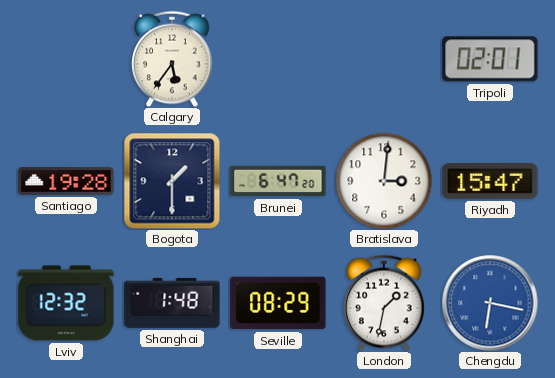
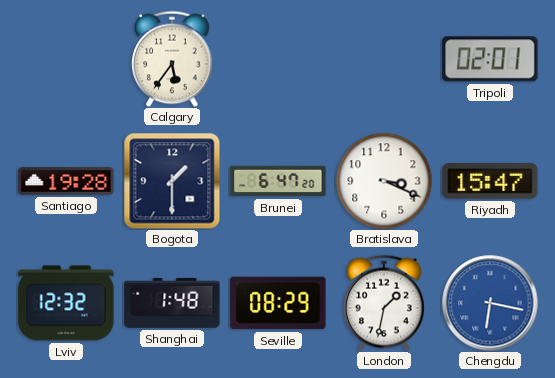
Bratislava: 3:01 -> 3:19 (384, 181)
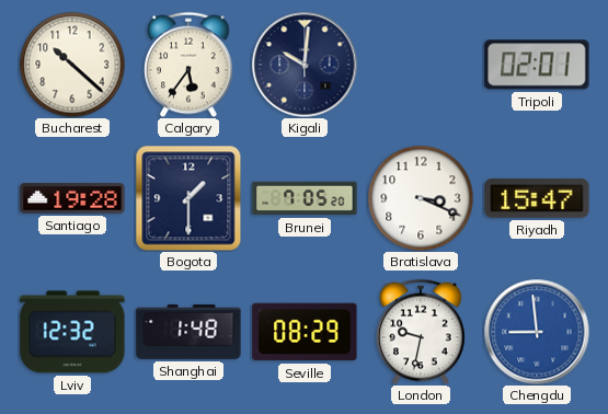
Bucharest: none -> 10:22 (72, 65)
Kigali: none -> 10:01 (305, 65)
Brunei: 6:47 -> 7:05 (305, 198)
London: 1:32 -> 9:32 (421, 332)
Chengdu: 6:17 -> 8:59 (537, 332)
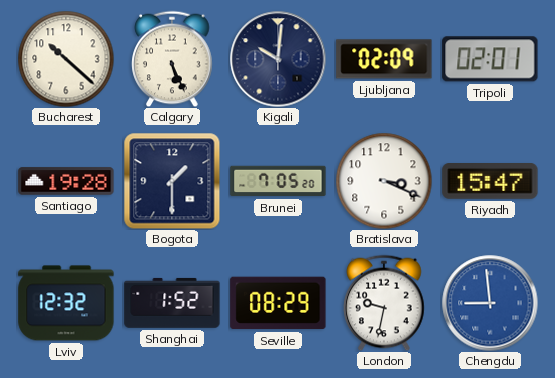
Calgary: 5:36 -> 5:26 (172, 59)
Ljubljana: none -> 02:09 (384, 59)
Shanghai: 1:48 -> 1:52 (172, 303)
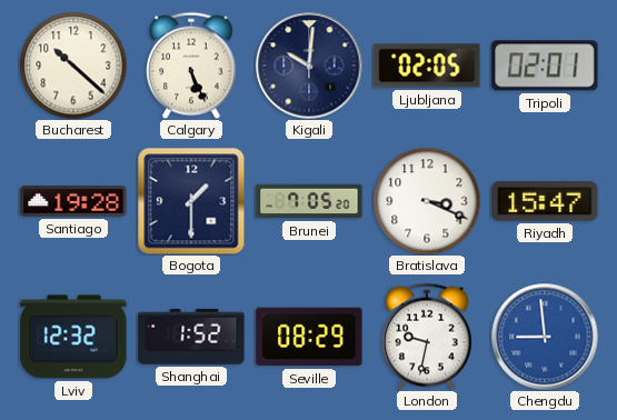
Ljubljana: 02:09 -> 02:05 (427, 66)
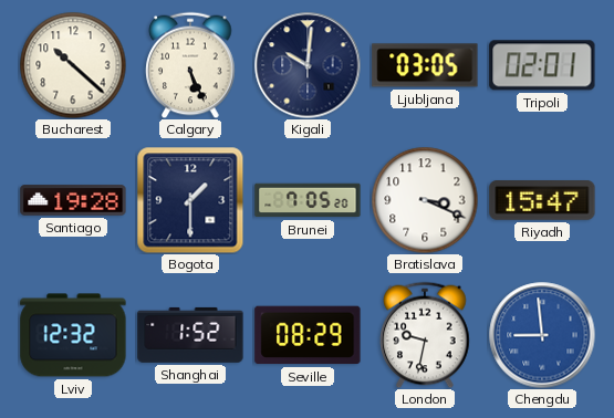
Ljubljana: 02:05 -> 03:05 (425, 65)
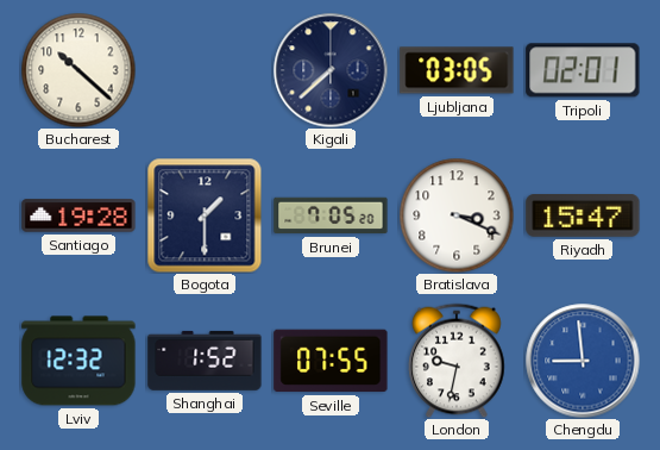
Calgary: 5:26 -> none (190, 65)
Kigali: 10:01 -> 7:38 (331, 70)
Seville: 08:29 -> 07:55 (331, 361)
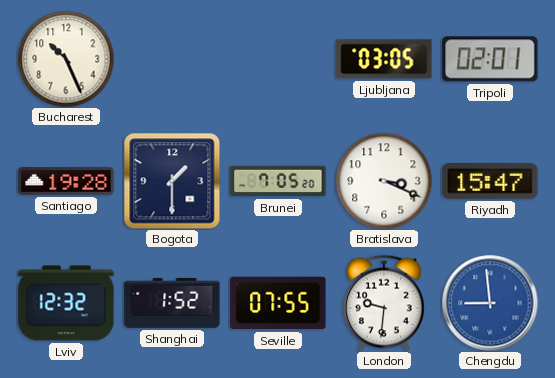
Bucharest: 10:22 -> 10:26 (66, 59)
Kigali: 7:38 -> none (331, 70)
London: 9:32 -> 9:31 (384, 303)
